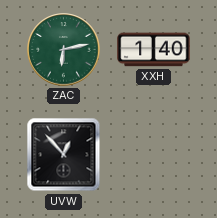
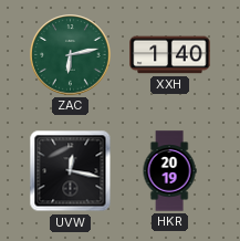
UVW: 12:53 -> 12:17 (71, 171)
HKR: none -> 20:19 (169, 171)
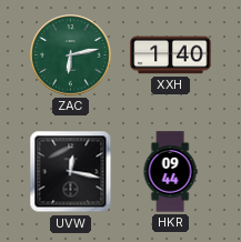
HKR: 20:19 -> 09:44 (170, 172)
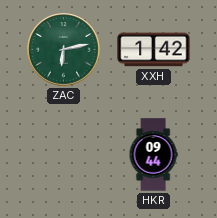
XXH: 1:40 -> 1:42 (154, 50)
UVW: 12:17 -> none (71, 172)
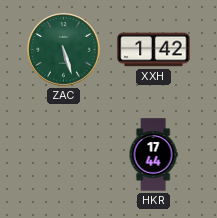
ZAC: 6:13 -> 5:27 (64, 50)
HKR: 09:44 -> 17:44 (153, 155)
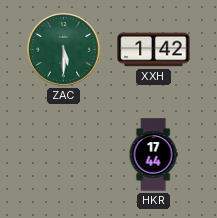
ZAC: 5:27 -> 5:30 (64, 50)
